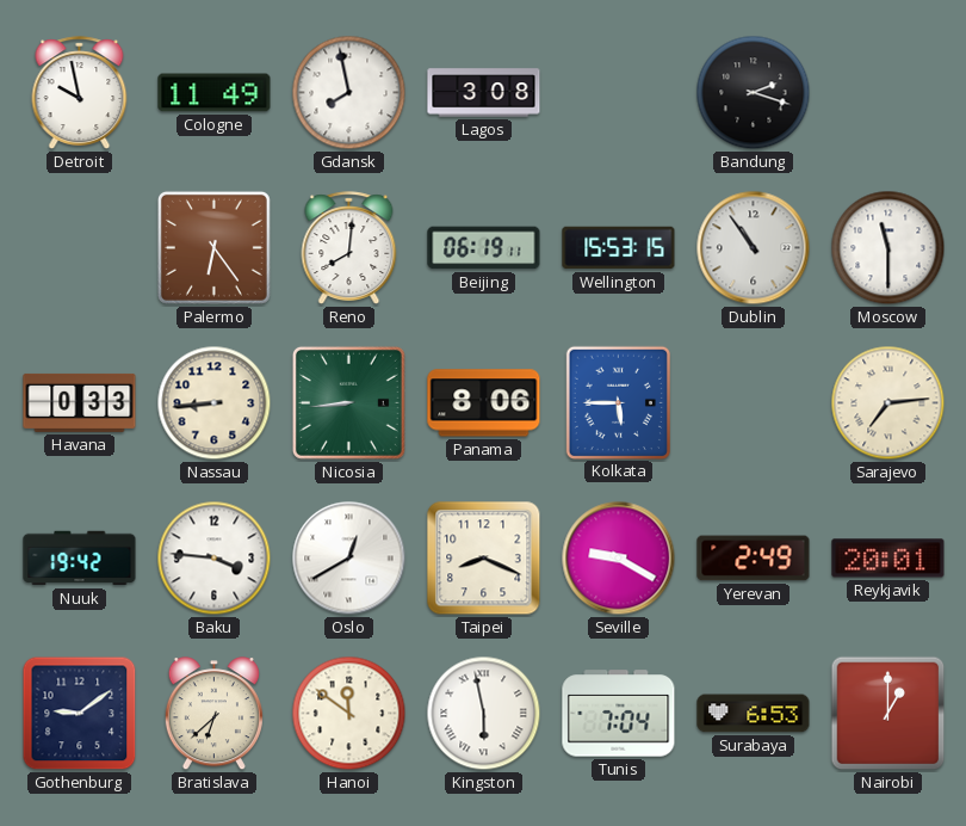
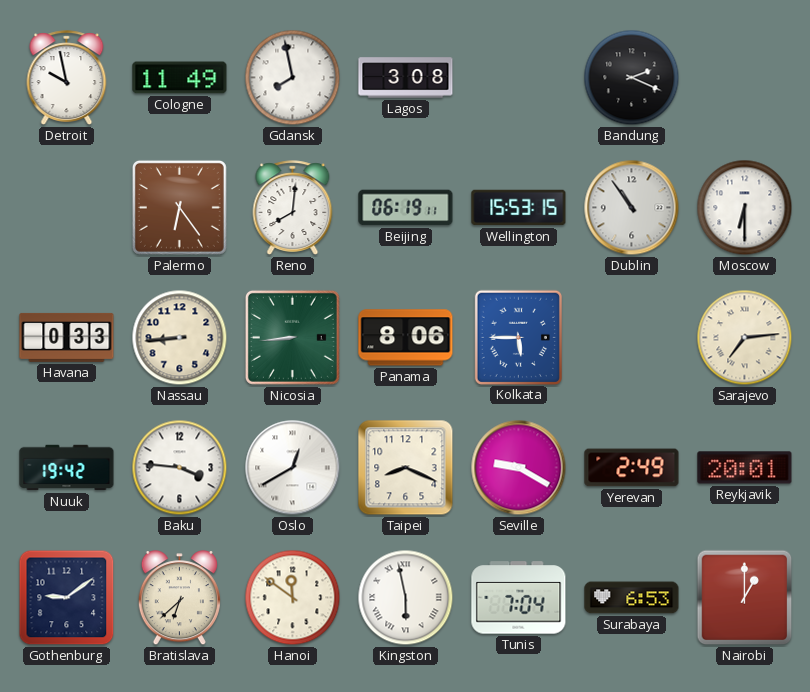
Bandung: 2:18 -> 2:19 (632, 78)
Moscow: 11:30 -> 6:30 (745, 208)
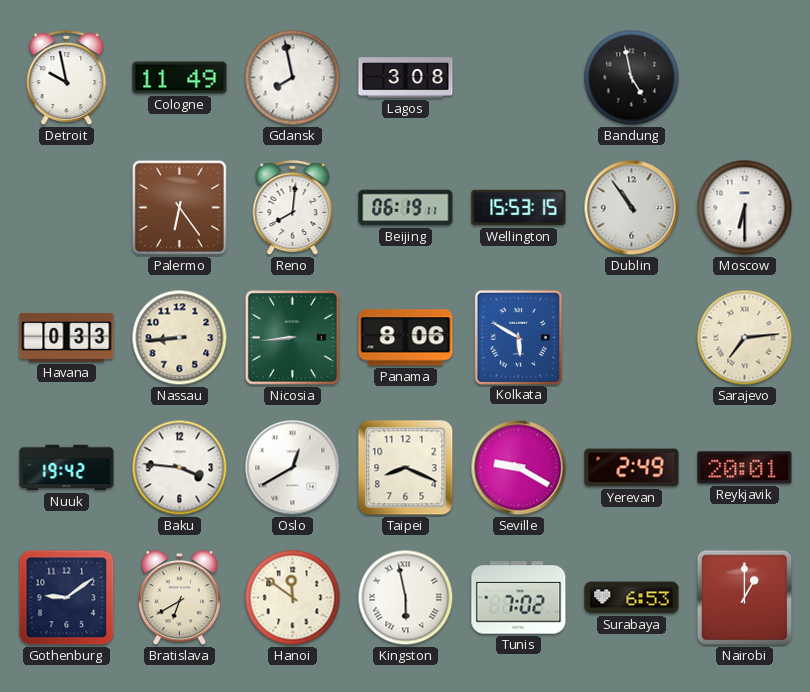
Bandung: 2:19 -> 4:58 (632, 78)
Kolkata: 5:45 -> 5:50 (518, 337)
Bratislava: 6:38 -> 6:40 (179, 598)
Tunis: 7:04 -> 7:02 (519, 598)
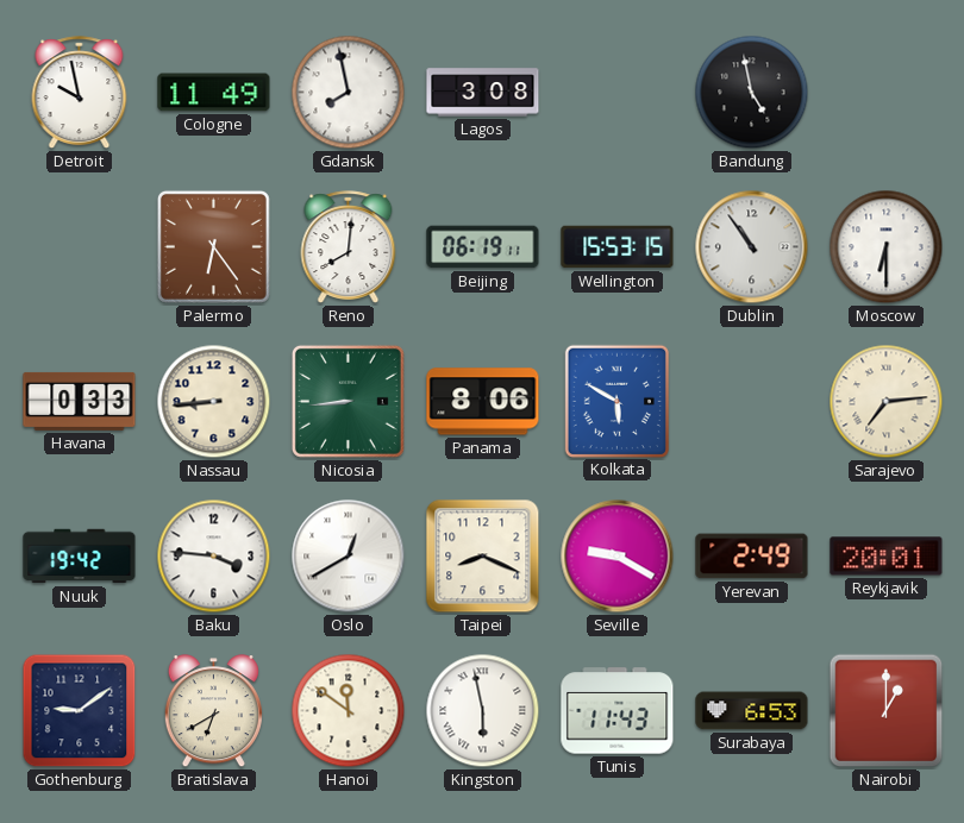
Tunis: 7:02 -> 11:43 (618, 711)
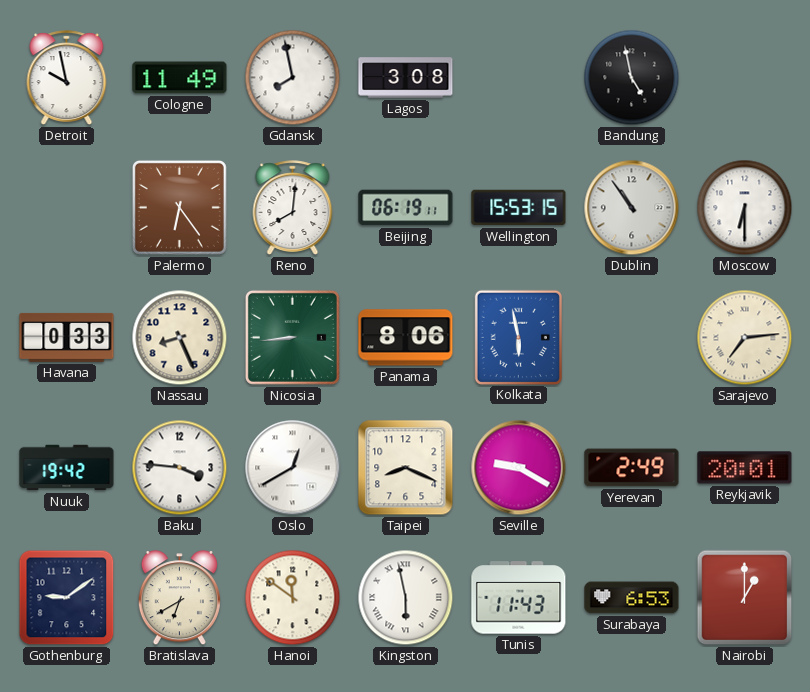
Nassau: 8:44 -> 8:26 (180, 338)
Kolkata: 5:50 -> 5:58 (518, 337)
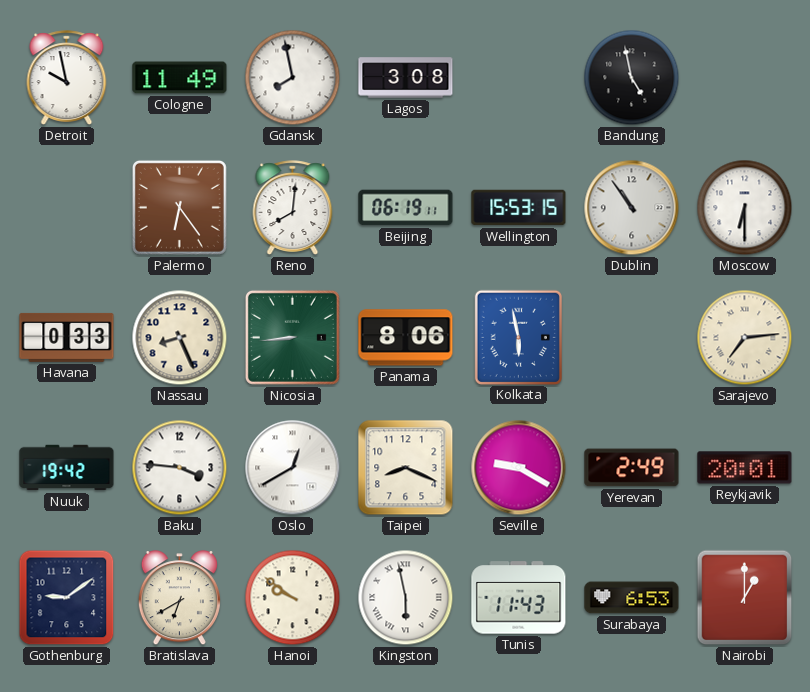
Hanoi: 11:51 -> 9:51 (293, 598)
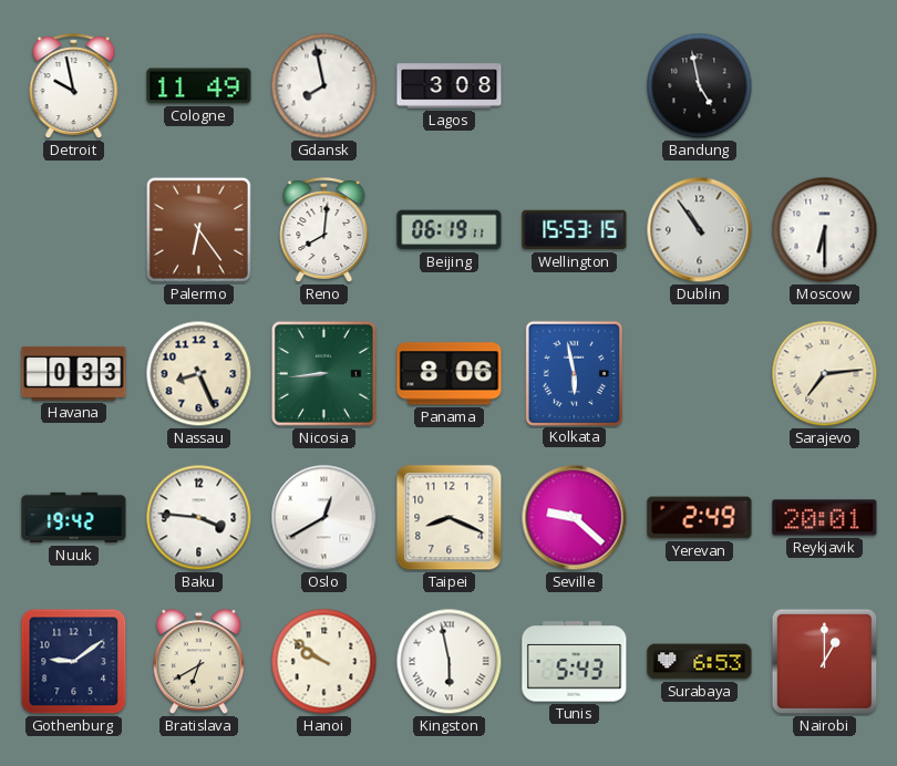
Seville: 9:20 -> 9:22 (575, 518)
Tunis: 11:43 -> 5:43 (575, 662)
